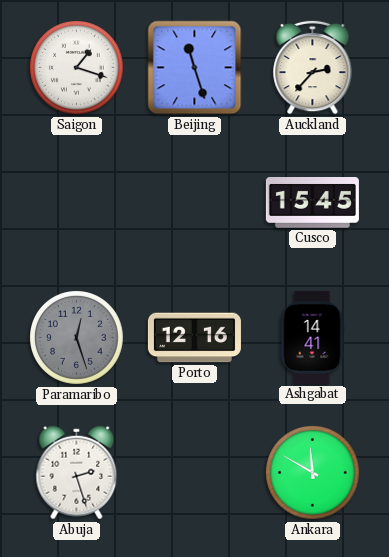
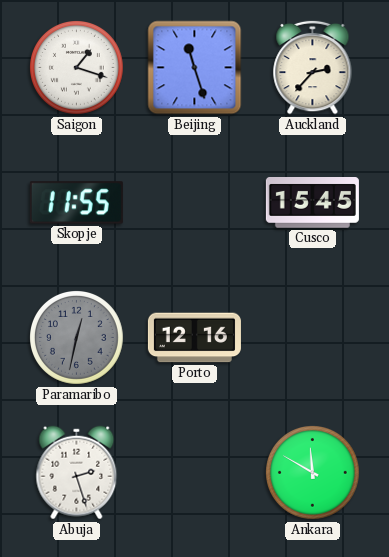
Skopje: none -> 11:55 (76, 203)
Paramaribo: 12:27 -> 12:32 (77, 338)
Ashgabat: 14:41 -> none (312, 337)
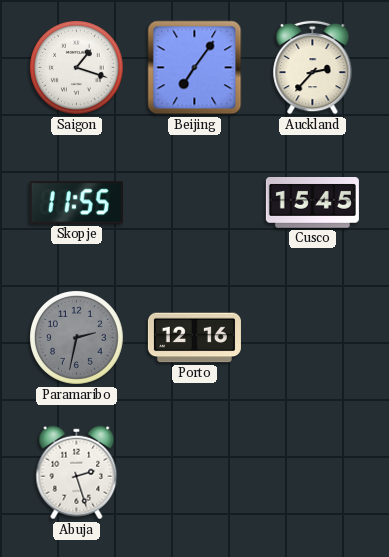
Beijing: 11:27 -> 7:06 (195, 68)
Paramaribo: 12:32 -> 2:32 (77, 338)
Ankara: 11:50 -> none (313, 473)
